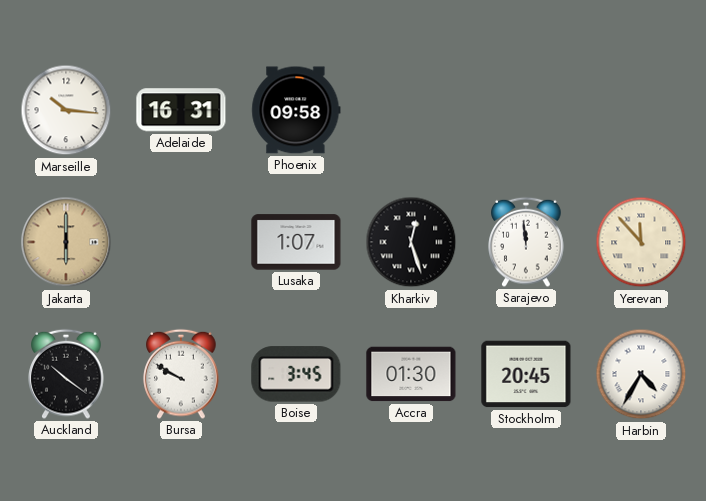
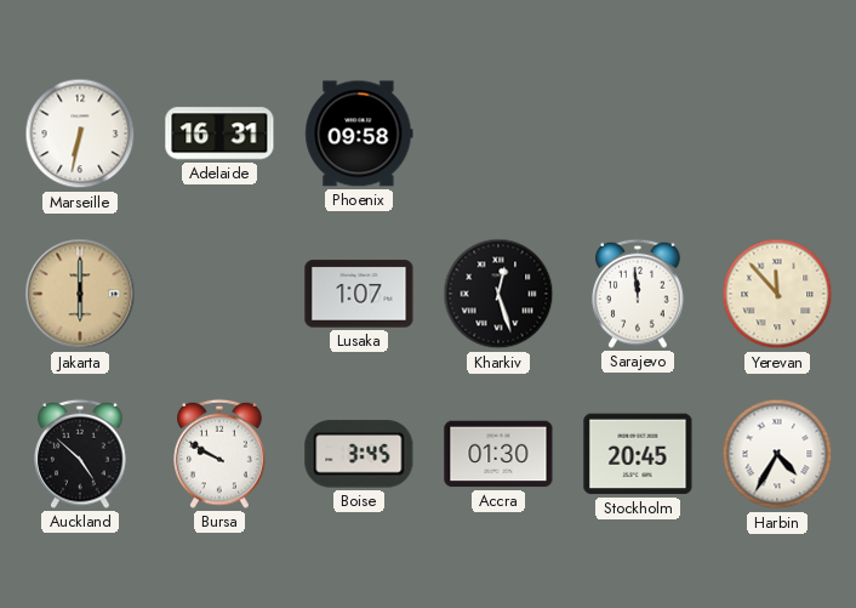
Marseille: 10:16 -> 6:32 (80, 133)
Auckland: 10:21 -> 4:52 (80, 454)
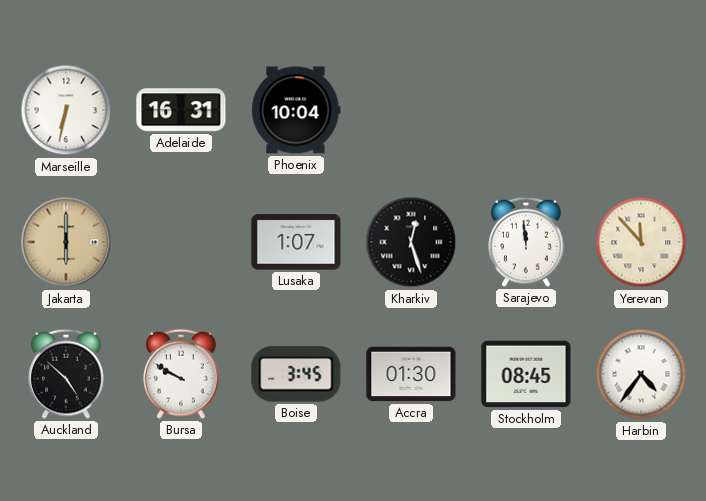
Phoenix: 09:58 -> 10:04 (296, 110)
Stockholm: 20:45 -> 08:45 (526, 374)
Harbin: 4:35 -> 4:36 (641, 374)
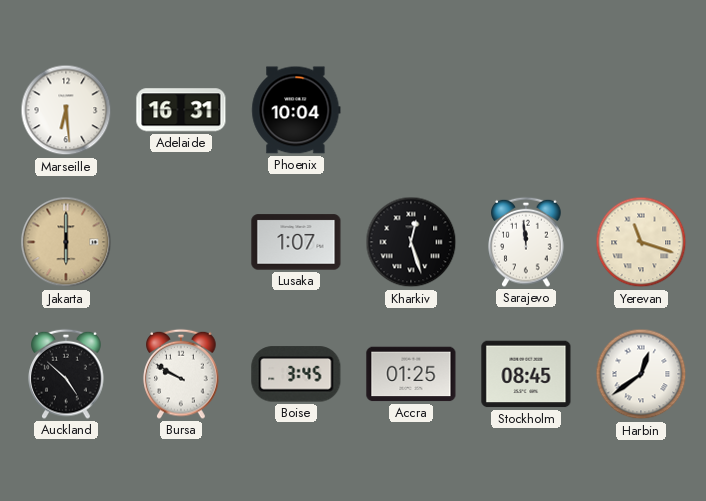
Marseille: 6:32 -> 6:29 (66, 110)
Yerevan: 11:53 -> 11:18 (641, 242)
Accra: 01:30 -> 01:25 (411, 374)
Harbin: 4:36 -> 12:39 (641, 374)
